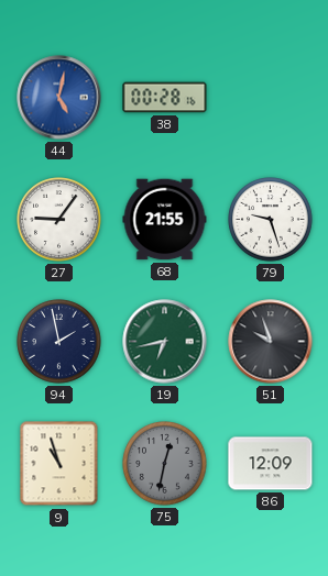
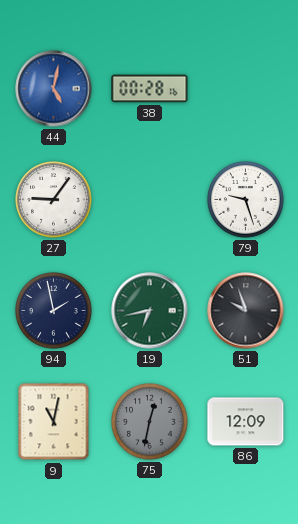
68: 21:55 -> none (165, 220)
9: 10:57 -> 11:02 (54, 422)
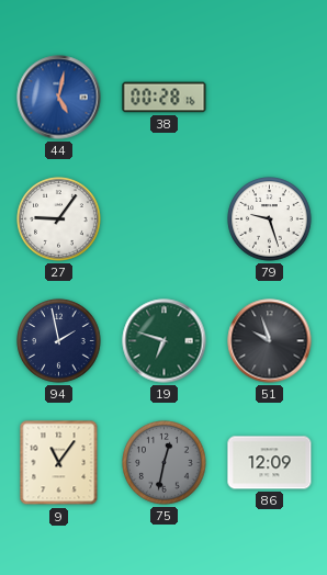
19: 6:43 -> 6:48 (165, 341)
9: 11:02 -> 11:06 (59, 463)
